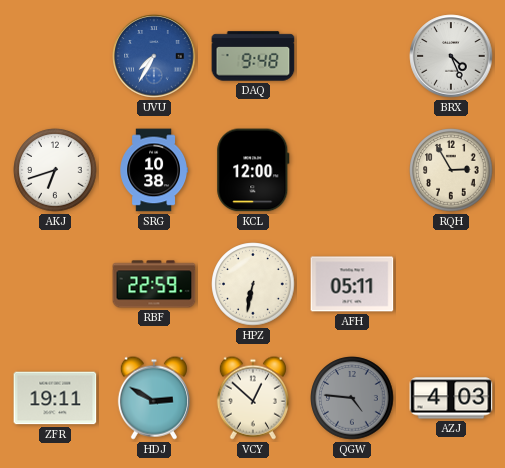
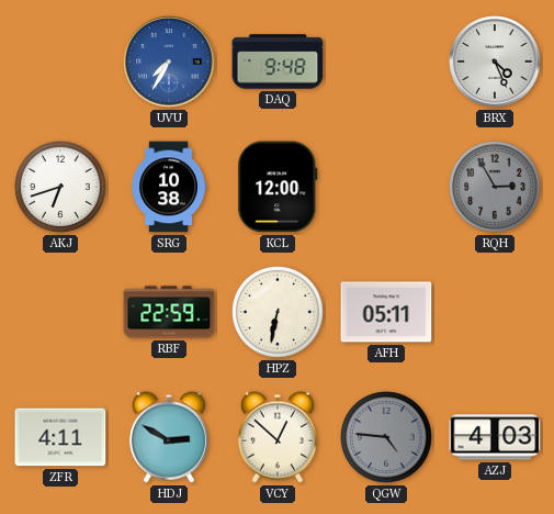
RQH dial: cream -> grey (495, 187)
ZFR: 19:11 -> 4:11 (60, 437)
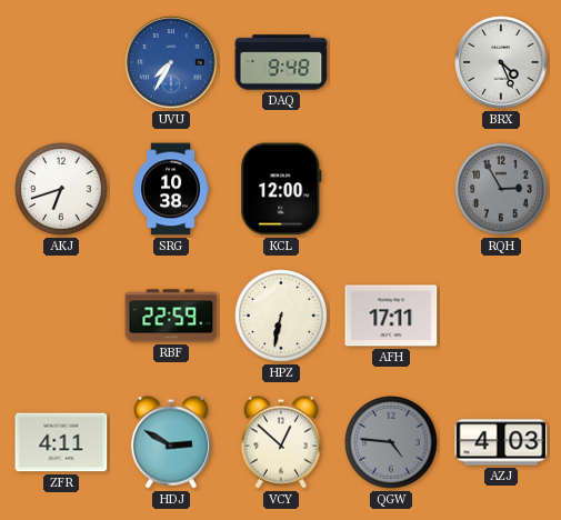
AFH: 05:11 -> 17:11 (391, 316)
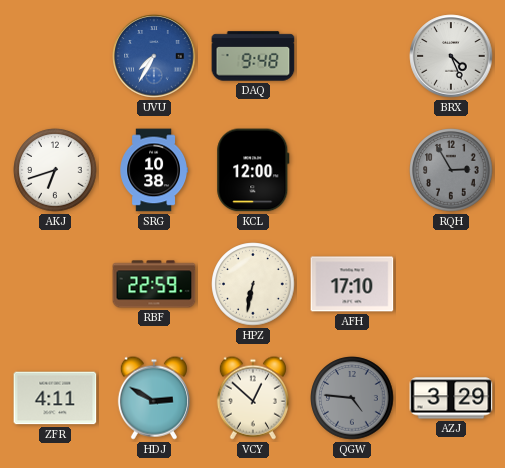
AFH: 17:11 -> 17:10 (352, 284)
AZJ: 4:03 -> 3:29 (451, 398)
